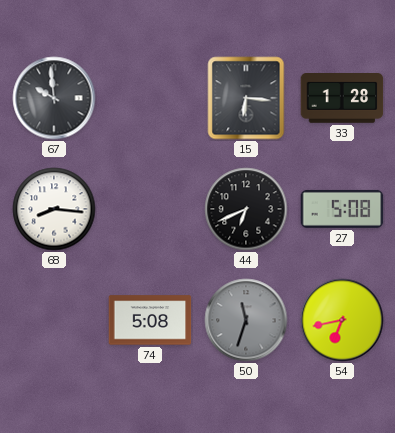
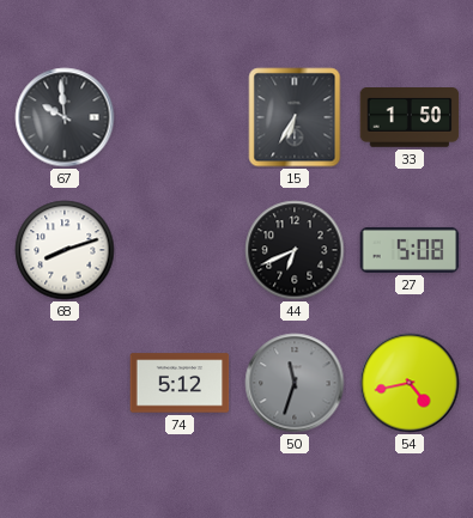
15: 6:16 -> 6:35 (295, 117)
33: 1:28 -> 1:50 (410, 117)
68: 8:16 -> 8:12 (65, 250)
74: 5:08 -> 5:12 (180, 383)
54: 6:43 -> 4:43 (410, 383)
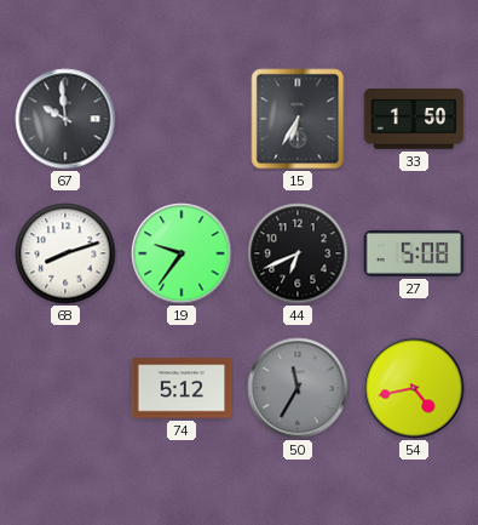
19: none -> 9:36 (182, 253)
50: 11:33 -> 11:35 (298, 388)
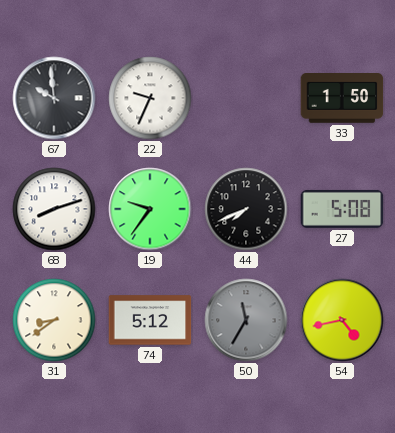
22: none -> 9:34 (150, 98)
15: 6:35 -> none (298, 119)
44: 6:41 -> 7:41 (246, 209)
31: none -> 8:39 (54, 320)
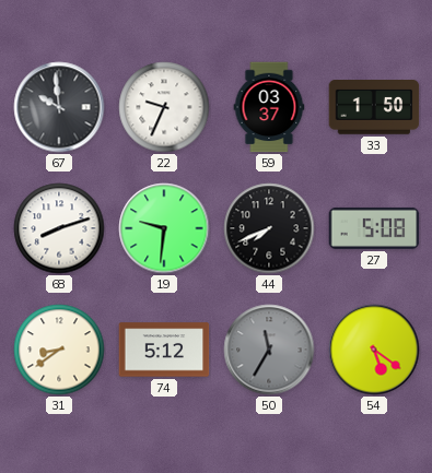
59: none -> 03:37 (269, 107)
19: 9:36 -> 9:31 (164, 228)
54: 4:43 -> 5:21 (374, 350)
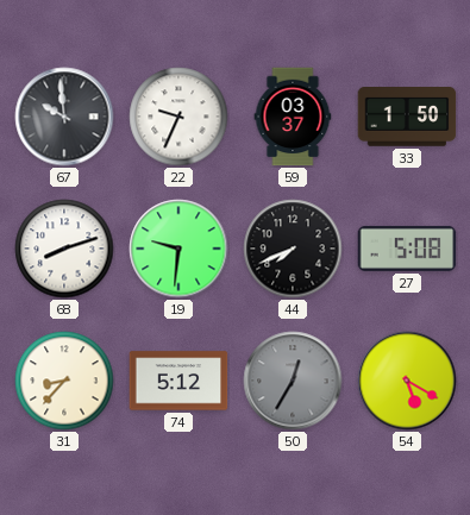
31: 8:39 -> 8:37 (64, 381)
50: 11:35 -> 12:35 (293, 381)
54: 5:21 -> 5:20 (407, 381)
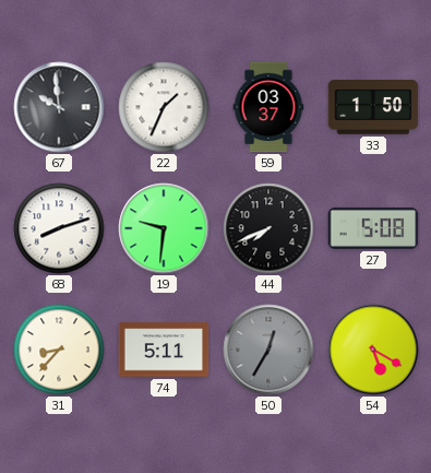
22: 9:34 -> 1:34 (164, 107)
74: 5:12 -> 5:11 (164, 350)
